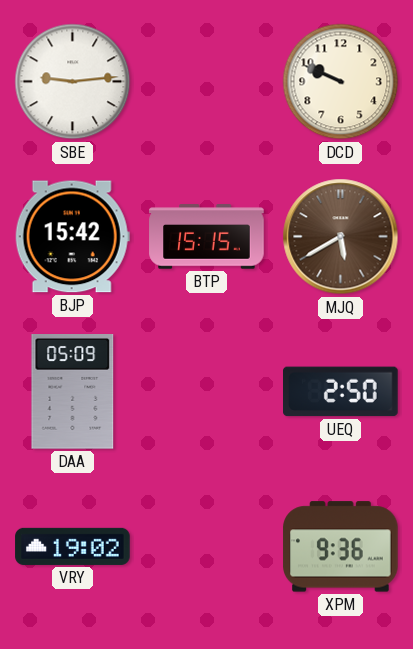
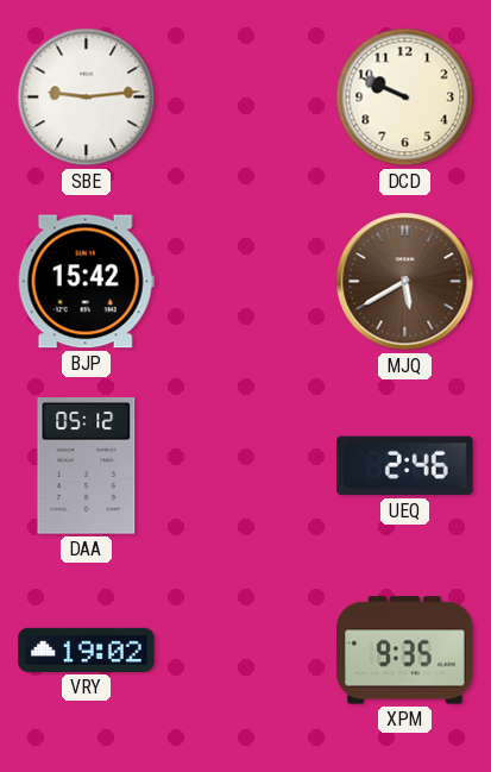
BTP: 15:15 -> none (207, 237)
DAA: 05:09 -> 05:12 (87, 466)
UEQ: 2:50 -> 2:46 (405, 466)
XPM: 9:36 -> 9:35 (405, 651)
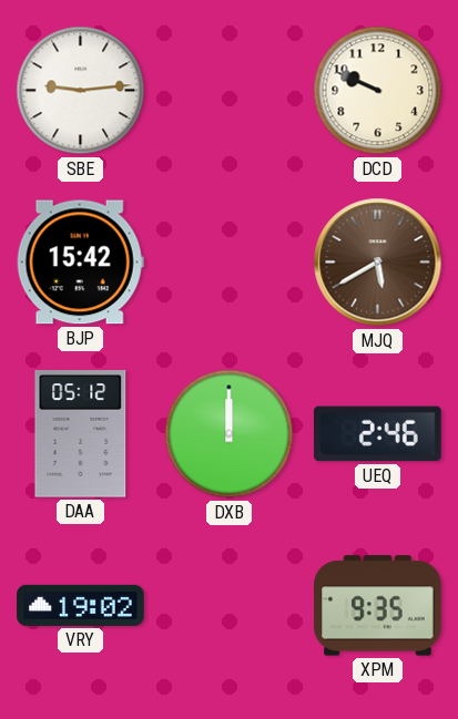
DXB: none -> 12:00 (230, 434)
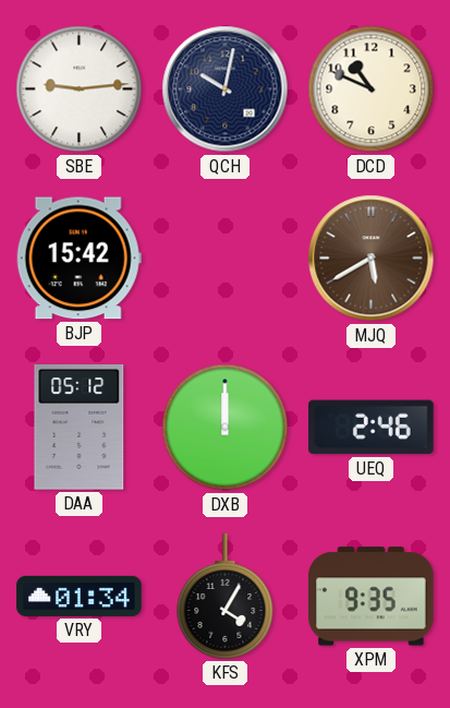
QCH: none -> 10:02 (226, 89)
DCD: 9:49 -> 10:49 (372, 89)
VRY: 19:02 -> 01:34 (80, 596)
KFS: none -> 4:05 (226, 597)
